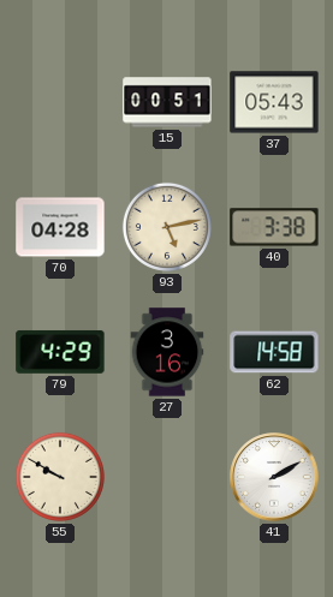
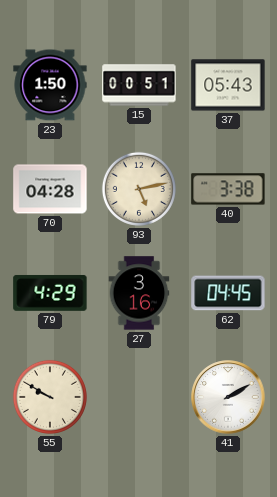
23: none -> 1:50 (50, 85)
62: 14:58 -> 04:45 (228, 293)
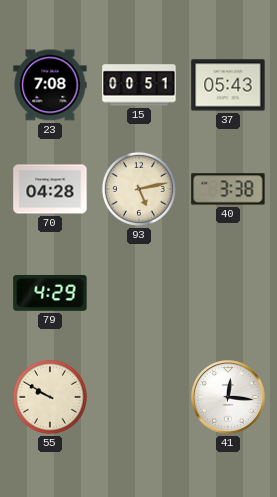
23: 1:50 -> 7:08 (50, 85)
27: 3:16 -> none (139, 293)
62: 04:45 -> none (228, 293)
41: 2:10 -> 12:16 (228, 397)
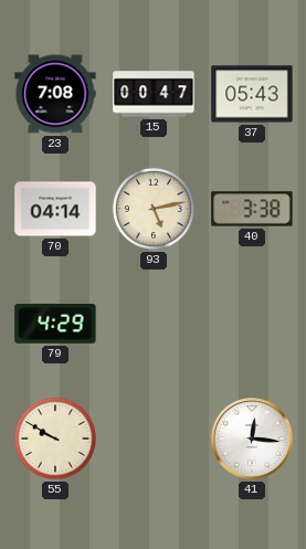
15: 00:51 -> 00:47 (154, 94)
70: 04:28 -> 04:14 (55, 209)
